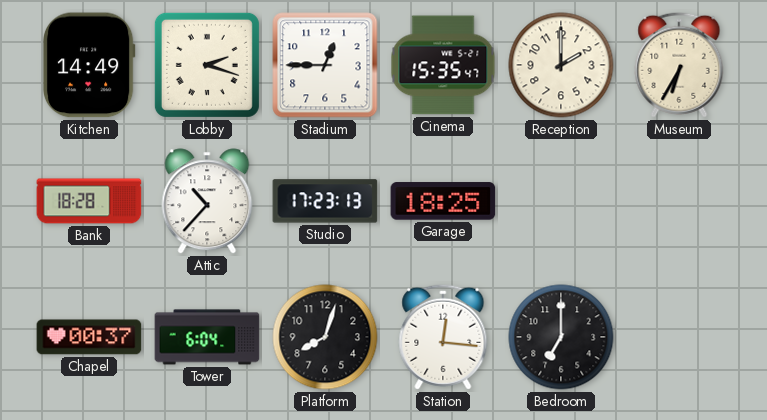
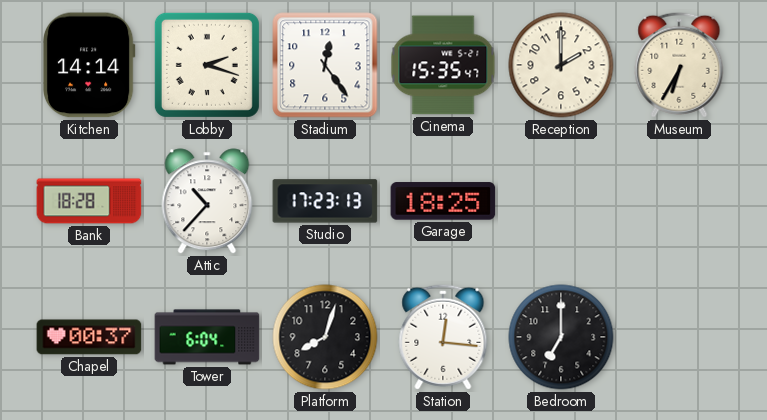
Kitchen: 14:49 -> 14:14 (89, 65)
Stadium: 12:45 -> 12:24 (325, 65)
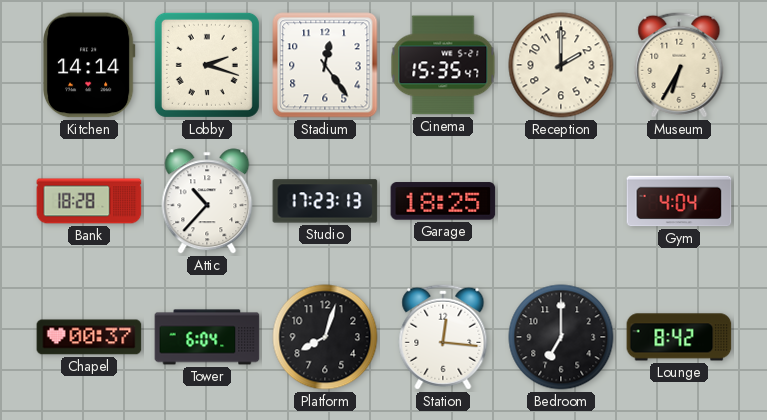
Gym: none -> 4:04 (679, 201)
Lounge: none -> 8:42 (679, 337)
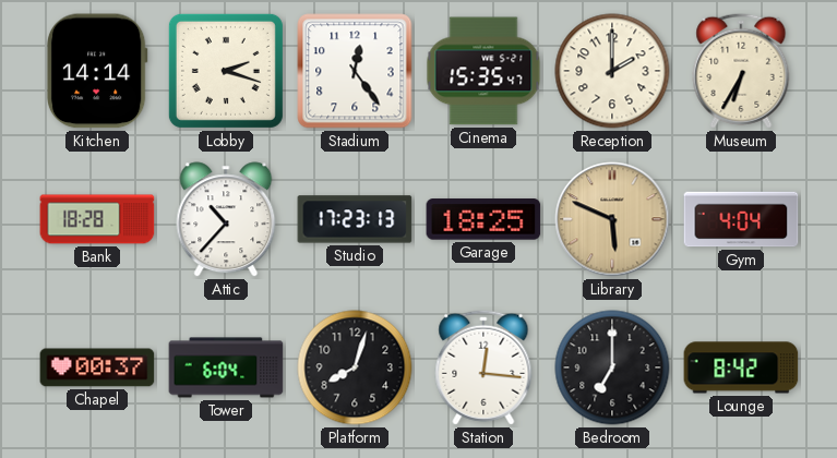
Library: none -> 5:49 (612, 219)
